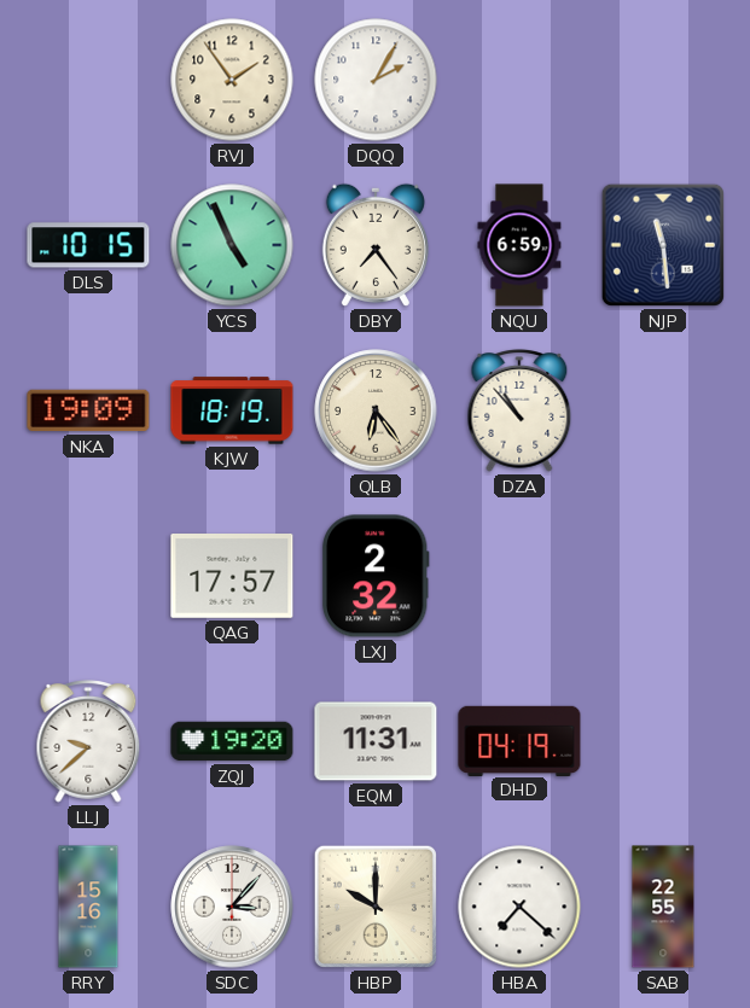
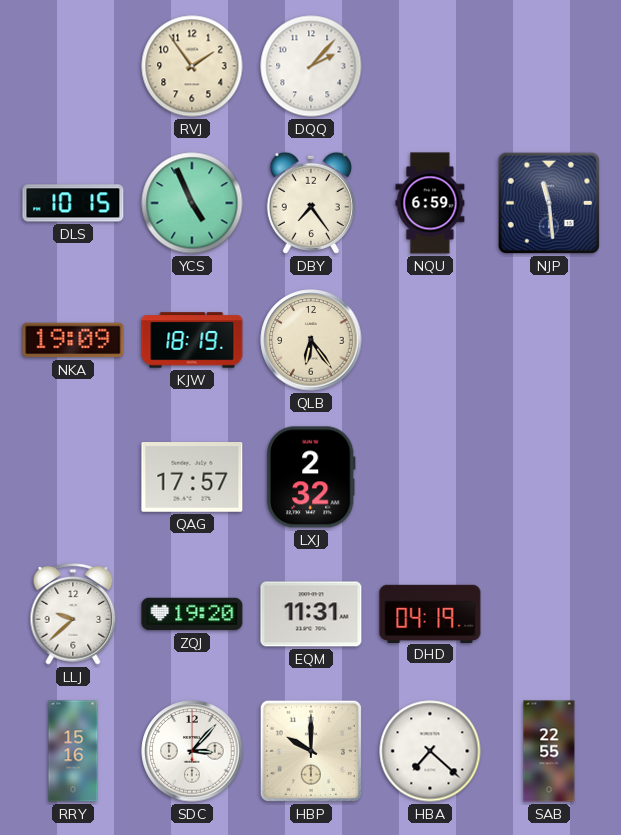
DQQ: 2:05 -> 2:07 (311, 66)
DZA: 10:53 -> none (519, 412)
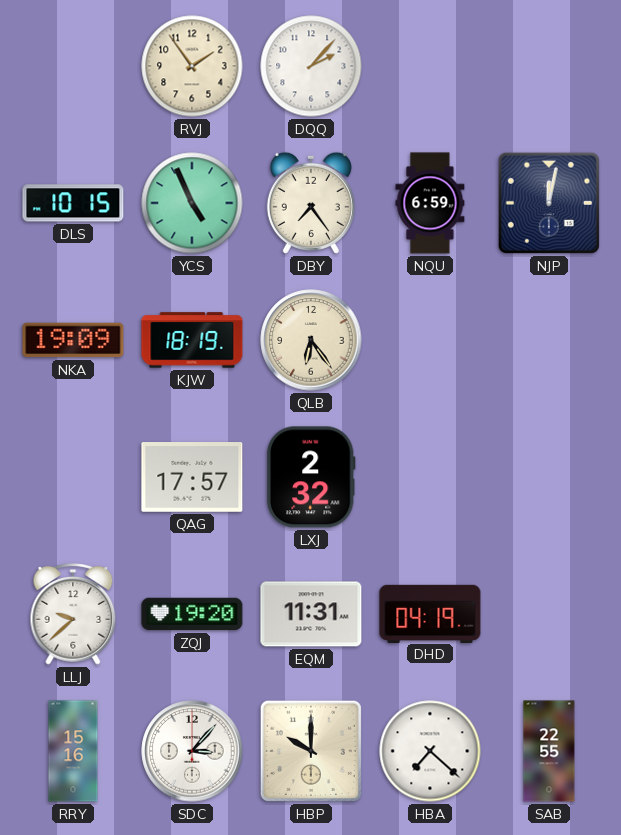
NJP: 11:29 -> 12:02 (549, 203)
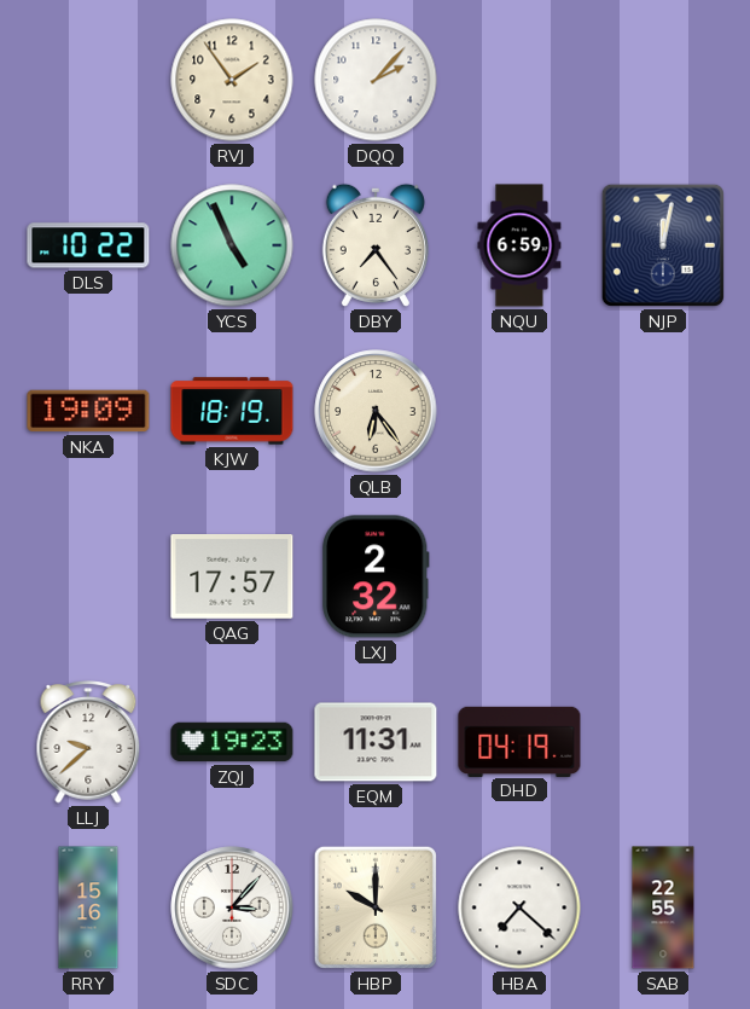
DLS: 10:15 -> 10:22 (88, 245)
ZQJ: 19:20 -> 19:23 (232, 742)
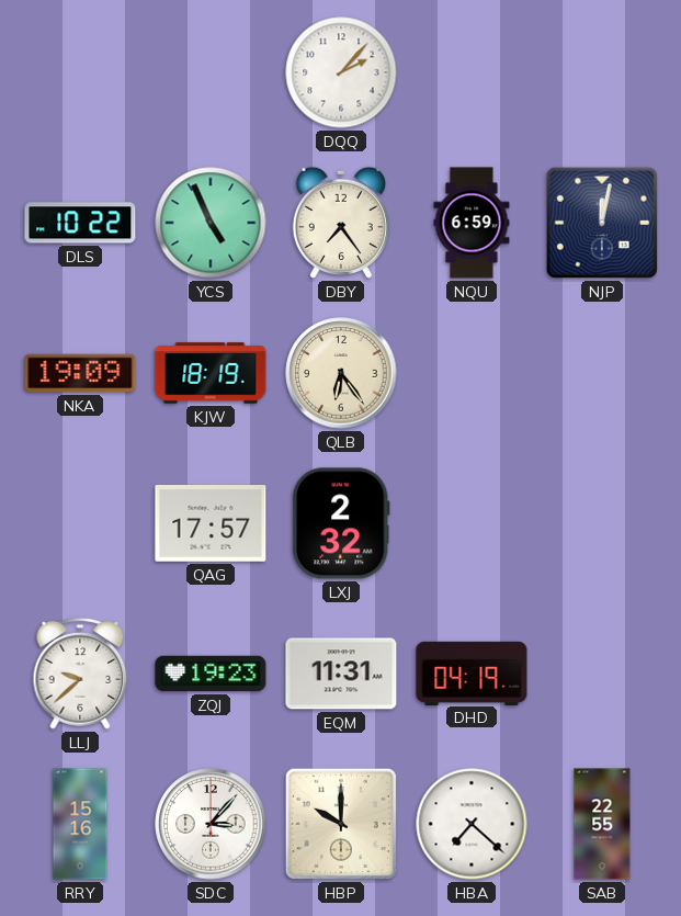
RVJ: 1:54 -> none (232, 80)
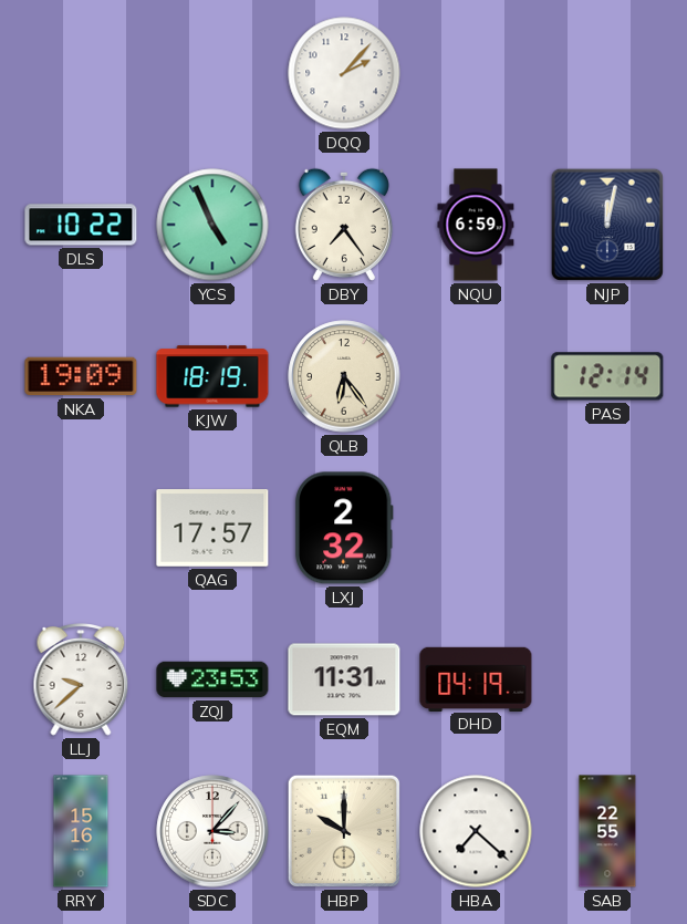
PAS: none -> 12:14 (607, 376)
ZQJ: 19:23 -> 23:53 (212, 679)
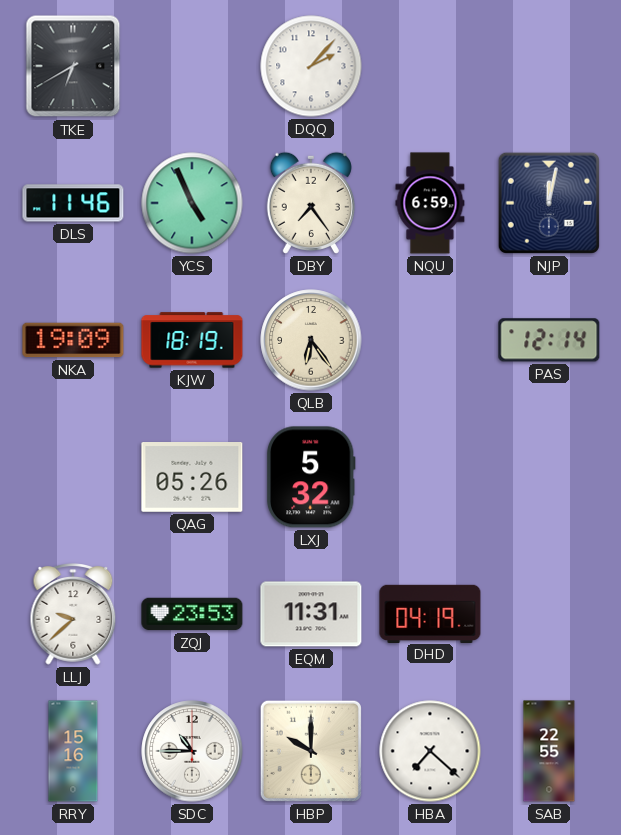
TKE: none -> 6:40 (73, 66)
DLS: 10:22 -> 11:46 (73, 203)
QAG: 17:57 -> 05:26 (192, 478)
LXJ: 2:32 -> 5:32 (311, 477)
SDC: 3:07 -> 10:45 (192, 751)
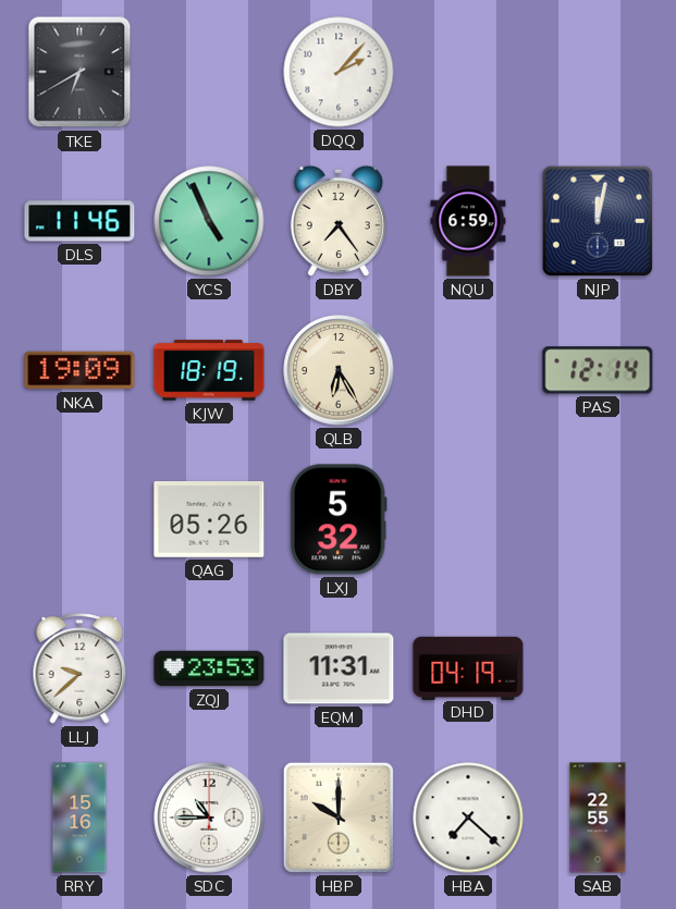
QLB: 6:24 -> 6:25 (339, 370)
